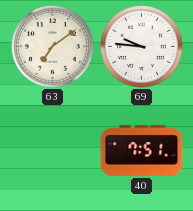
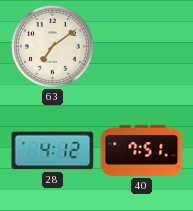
69: 9:46 -> none (142, 47)
28: none -> 4:12 (53, 151)
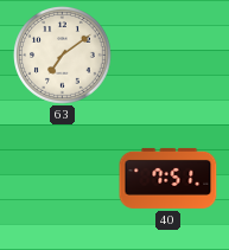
28: 4:12 -> none (53, 151)
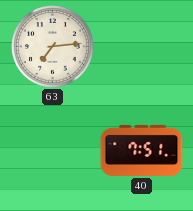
63: 7:09 -> 7:14 (53, 47)
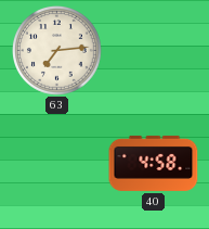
40: 7:51 -> 4:58 (154, 163)
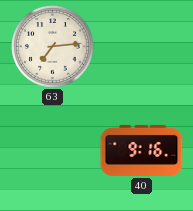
40: 4:58 -> 9:16 (142, 150)
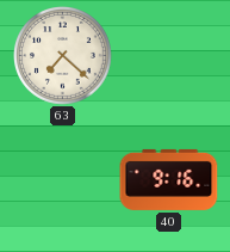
63: 7:14 -> 7:22 (63, 56)
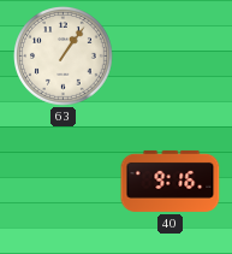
63: 7:22 -> 1:06 (64, 57)
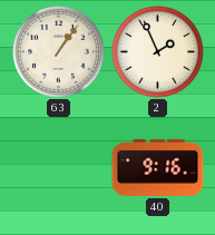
2: none -> 1:56 (158, 52)
